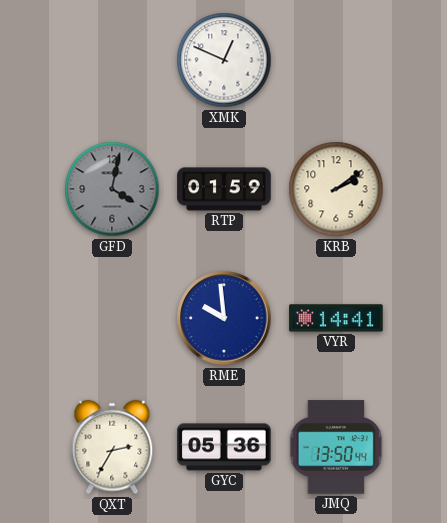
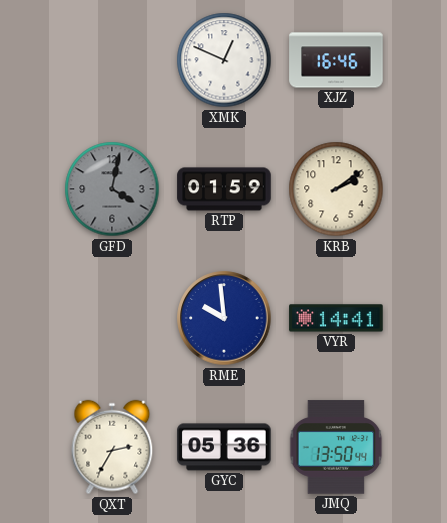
XJZ: none -> 16:46 (336, 60)
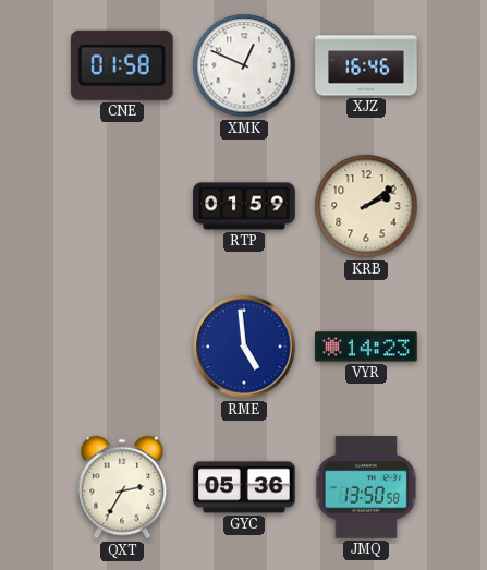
CNE: none -> 01:58 (122, 65)
GFD: 4:02 -> none (112, 189)
RME: 9:59 -> 4:59 (244, 347)
VYR: 14:41 -> 14:23 (366, 347)
JMQ: 13:50:44 -> 13:50:58 (366, 487)
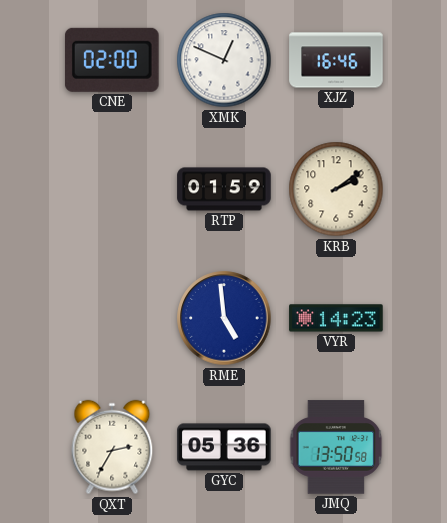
CNE: 01:58 -> 02:00 (112, 60)
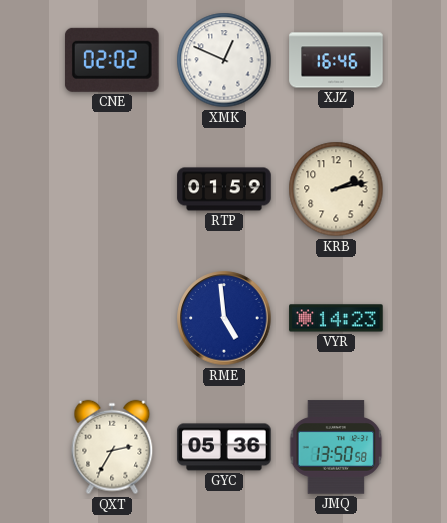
CNE: 02:00 -> 02:02 (112, 60)
KRB: 2:09 -> 2:13 (336, 189)
